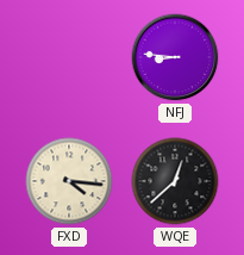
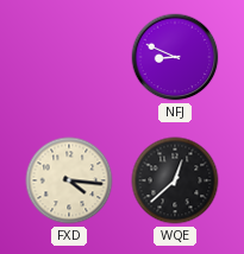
NFJ: 8:46 -> 8:49 (175, 57)
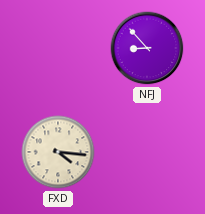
NFJ: 8:49 -> 8:53 (147, 48)
WQE: 12:38 -> none (175, 180)
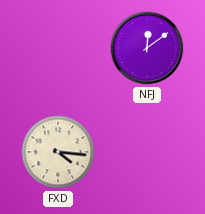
NFJ: 8:53 -> 12:09 (147, 48)
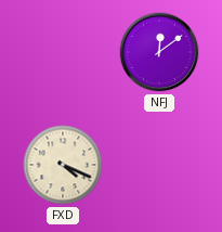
FXD: 4:16 -> 4:19 (63, 165)
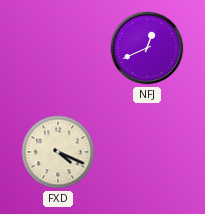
NFJ: 12:09 -> 12:41 (147, 48)
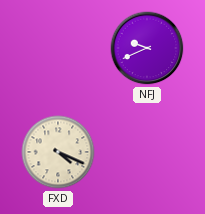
NFJ: 12:41 -> 9:41 (147, 48)
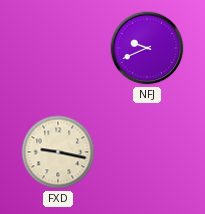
FXD: 4:19 -> 9:17 (58, 152)
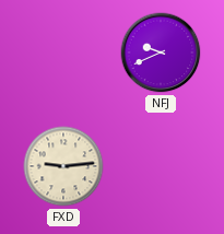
FXD: 9:17 -> 9:14 (63, 166)
